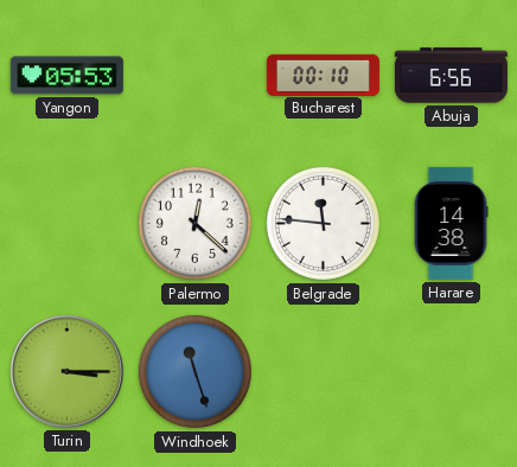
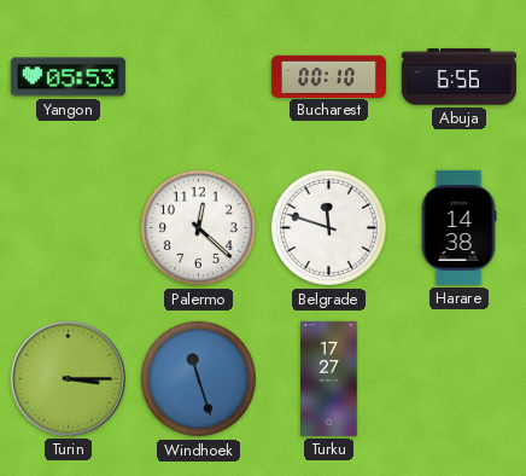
Belgrade: 11:46 -> 11:48 (328, 227)
Turku: none -> 17:27 (329, 378)
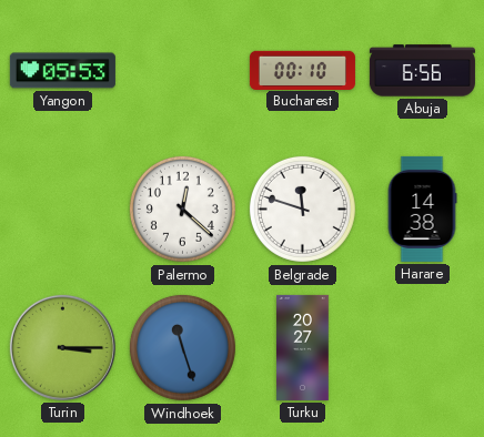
Turku: 17:27 -> 20:27 (303, 347)
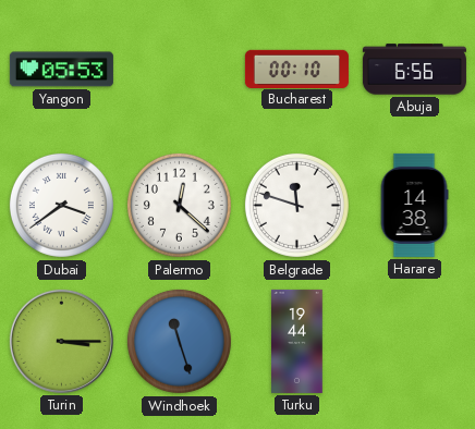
Dubai: none -> 3:39 (61, 205)
Turku: 20:27 -> 19:44 (297, 341)
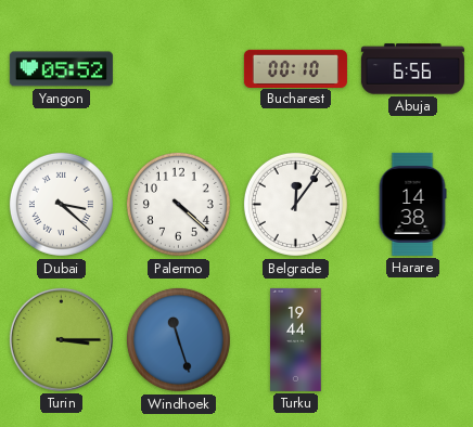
Yangon: 05:53 -> 05:52 (61, 69)
Dubai: 3:39 -> 3:22 (61, 204)
Palermo: 12:22 -> 4:22 (178, 204)
Belgrade: 11:48 -> 12:06 (295, 204)
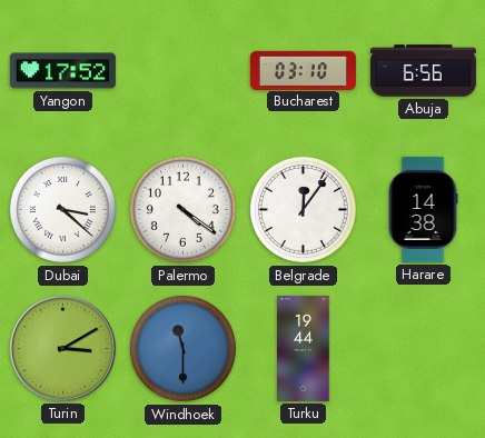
Yangon: 05:52 -> 17:52 (62, 71)
Bucharest: 00:10 -> 03:10 (303, 70)
Palermo: 4:22 -> 4:21 (182, 209)
Turin: 3:15 -> 3:10 (62, 348)
Windhoek: 11:27 -> 11:30 (182, 348)
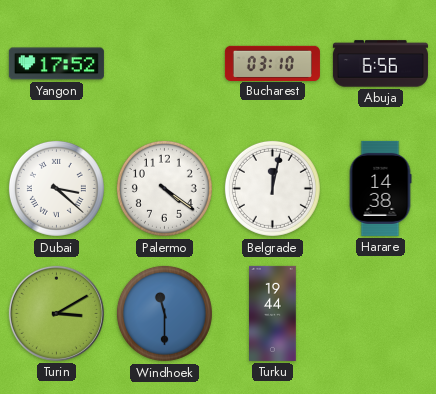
Belgrade: 12:06 -> 12:02 (272, 188)
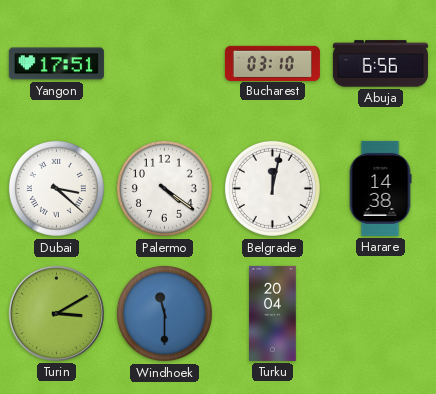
Yangon: 17:52 -> 17:51 (56, 64)
Turku: 19:44 -> 20:04 (273, 313)
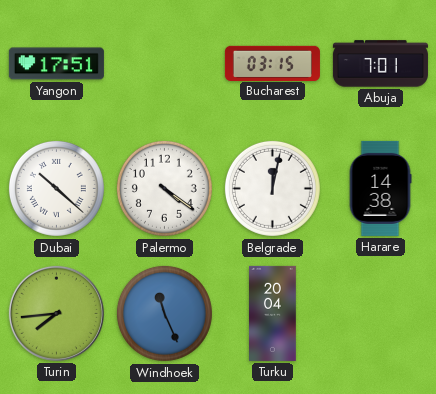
Bucharest: 03:10 -> 03:15 (272, 63)
Abuja: 6:56 -> 7:01 (380, 64)
Dubai: 3:22 -> 10:22 (56, 188)
Turin: 3:10 -> 7:44 (56, 313)
Windhoek: 11:30 -> 11:26 (164, 313)
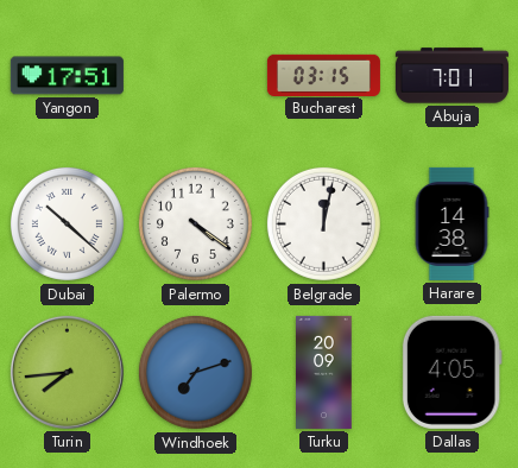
Windhoek: 11:26 -> 7:12 (195, 372)
Turku: 20:04 -> 20:09 (324, 372)
Dallas: none -> 4:05 (451, 372)
